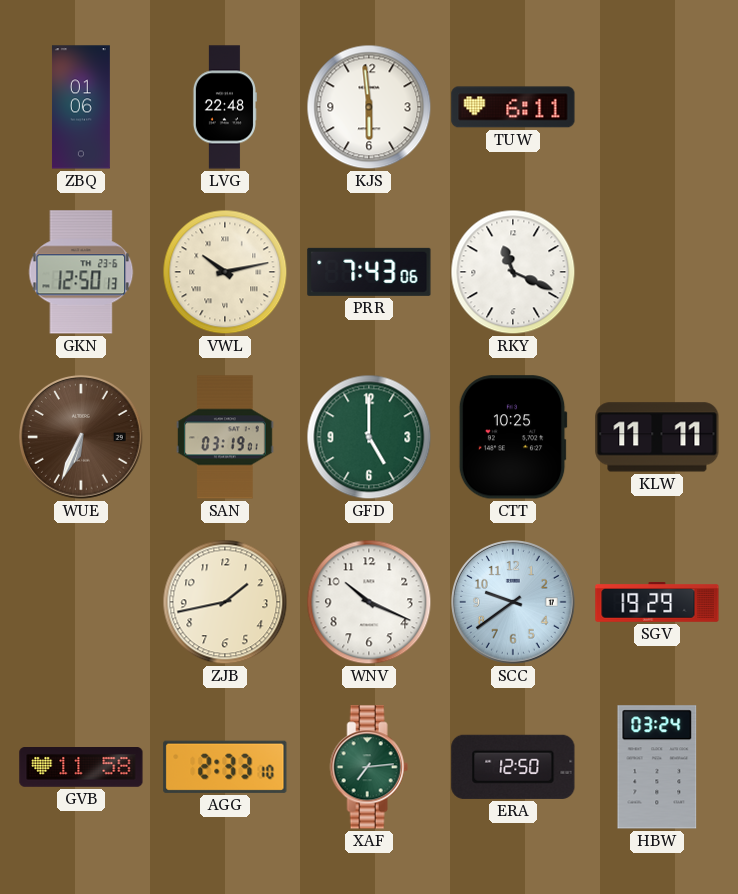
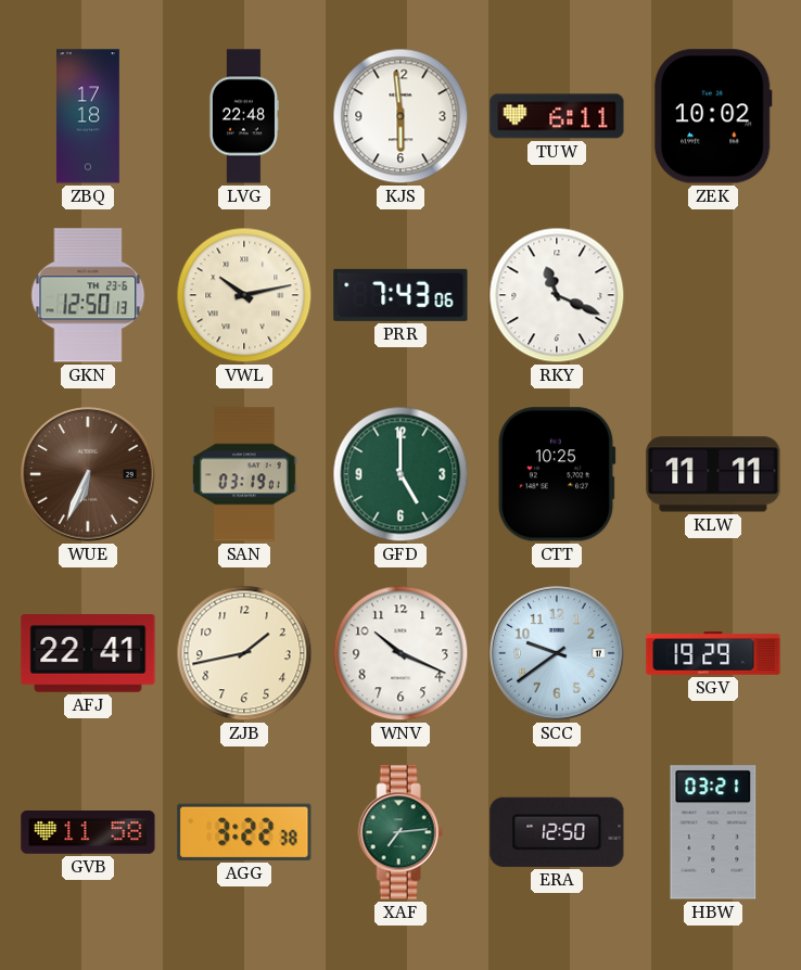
ZBQ: 01:06 -> 17:18 (88, 116)
ZEK: none -> 10:02 (713, 116)
AFJ: none -> 22:41 (88, 653)
AGG: 2:33 -> 3:22 (244, 832)
HBW: 03:24 -> 03:21 (713, 832)
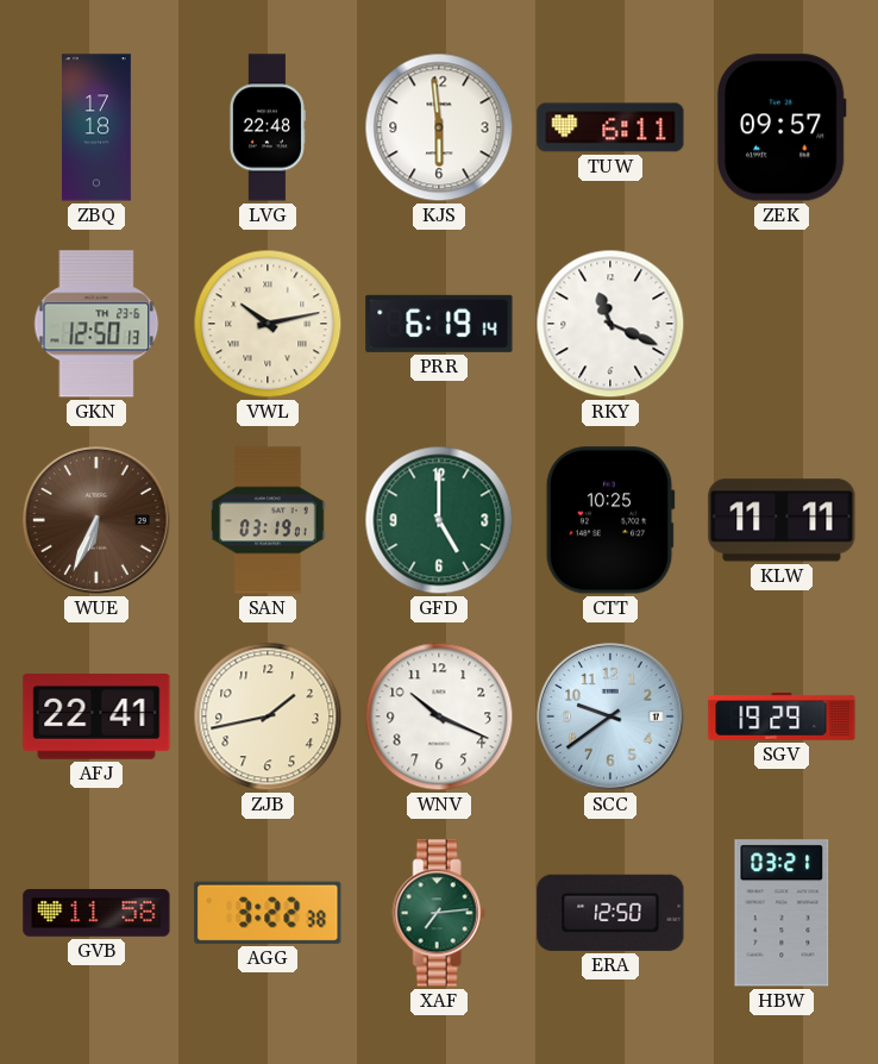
ZEK: 10:02 -> 09:57 (782, 127)
PRR: 7:43 -> 6:19 (439, 324)
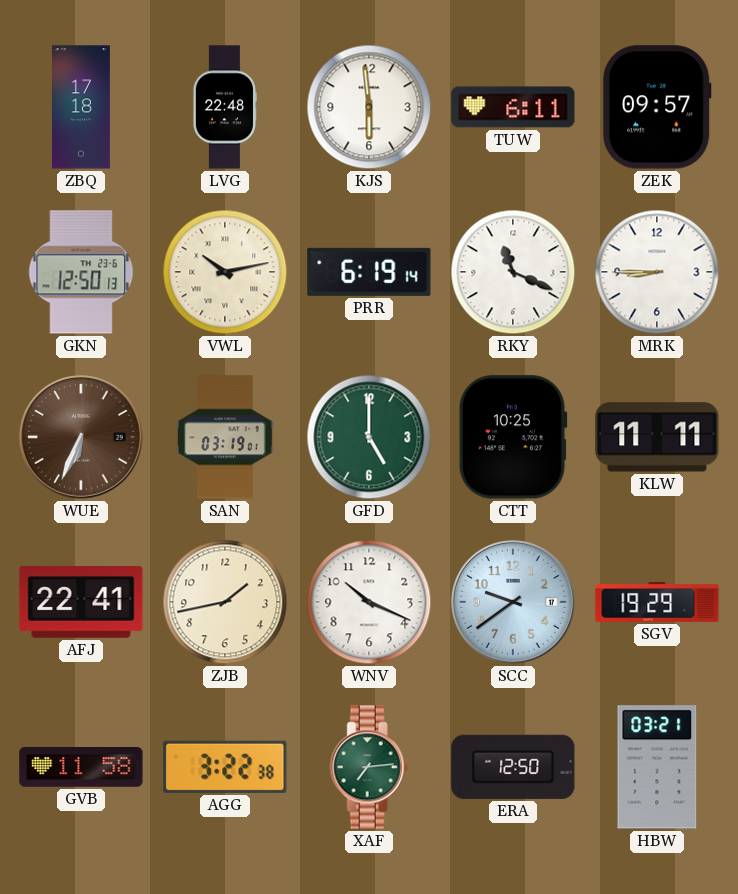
MRK: none -> 8:45 (657, 272)
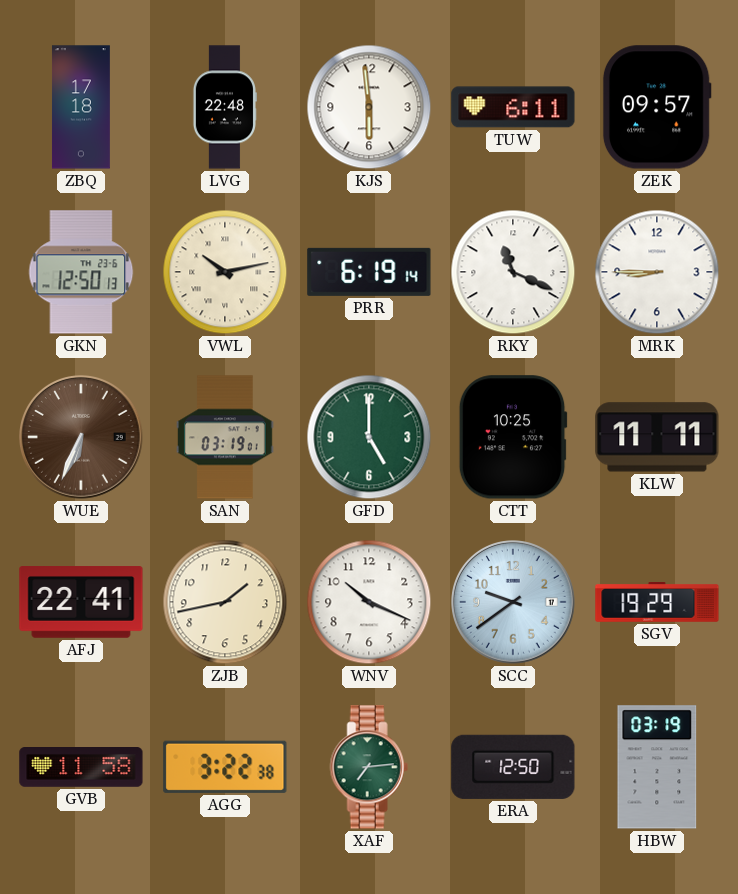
HBW: 03:21 -> 03:19 (657, 767)
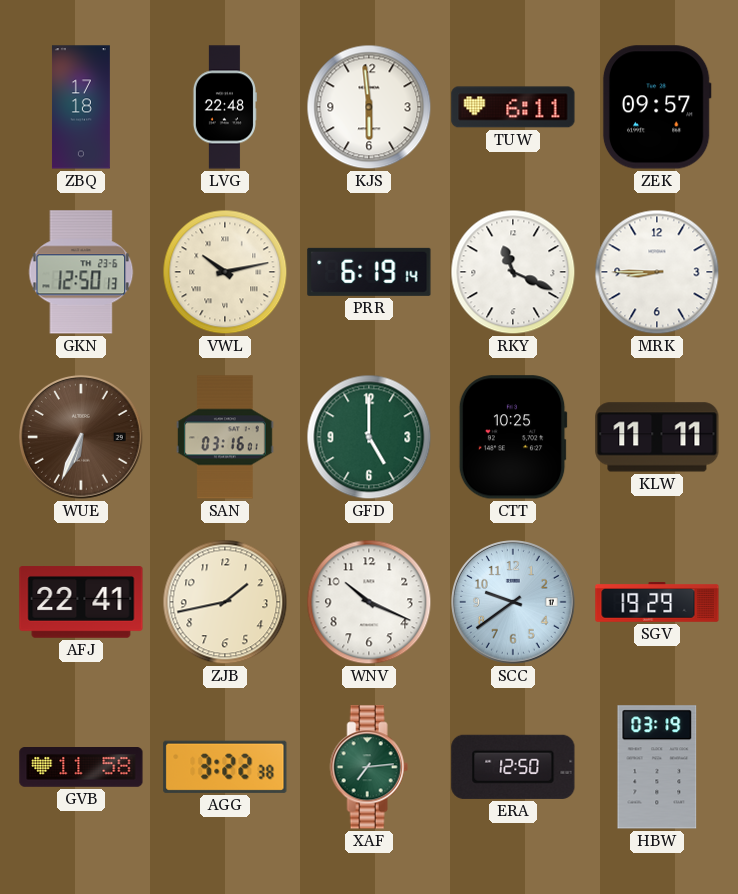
SAN: 03:19 -> 03:16 (226, 437)
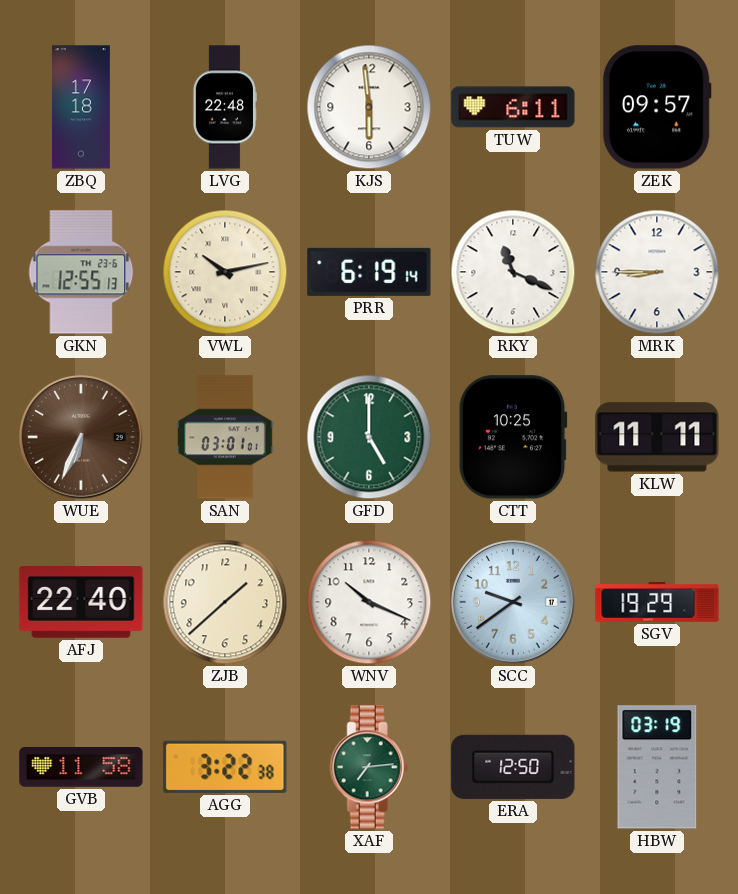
GKN: 12:50 -> 12:55 (81, 272)
SAN: 03:16 -> 03:01 (226, 437)
AFJ: 22:41 -> 22:40 (81, 602)
ZJB: 1:43 -> 1:38 (225, 602)
